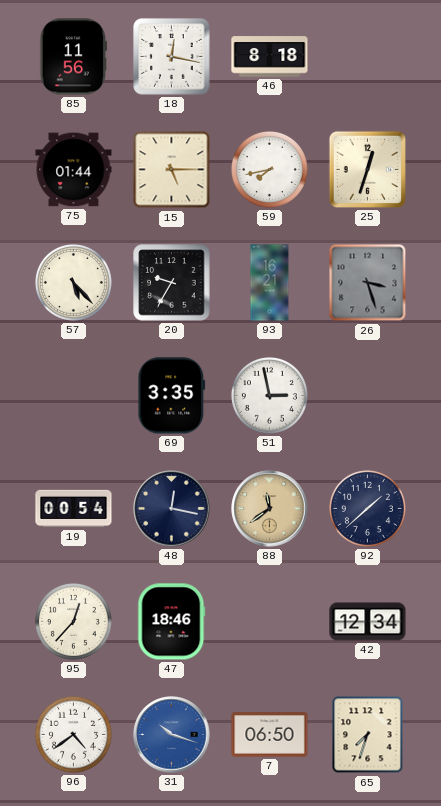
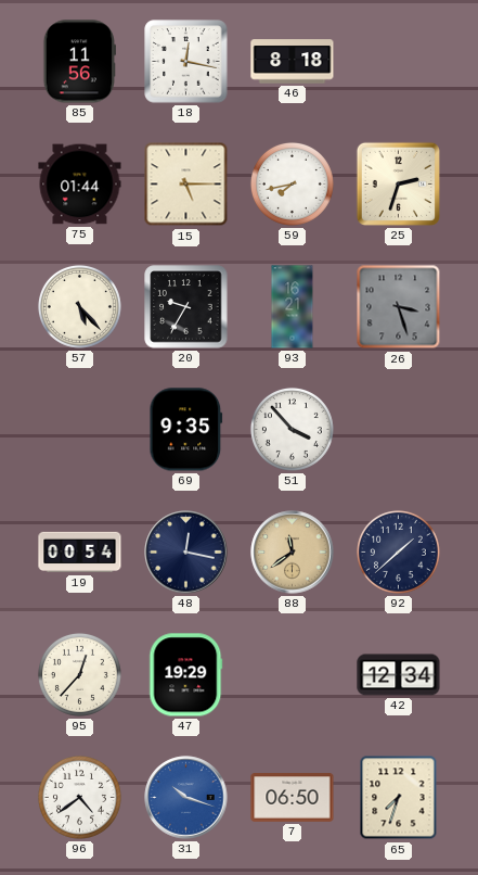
25: 12:33 -> 2:33 (398, 183)
69: 3:35 -> 9:35 (186, 430)
51: 2:58 -> 3:53 (292, 429)
47: 18:46 -> 19:29 (186, 675)
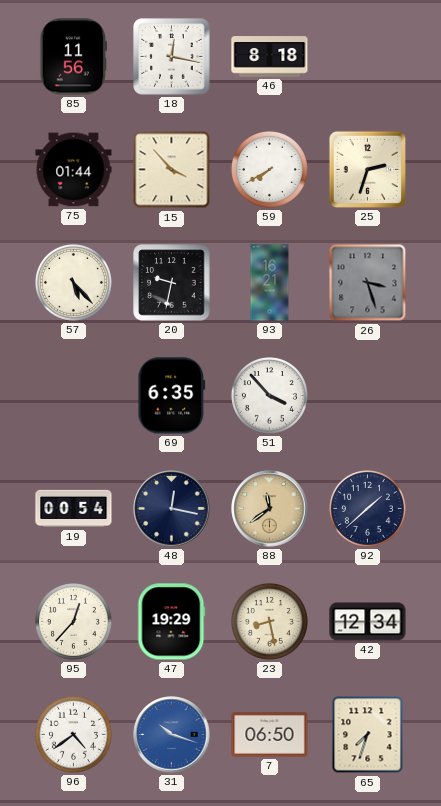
15: 5:15 -> 3:53 (172, 170)
59: 7:43 -> 7:40 (269, 169)
20: 9:35 -> 9:32 (172, 283)
69: 9:35 -> 6:35 (172, 396)
23: none -> 8:28 (269, 621)
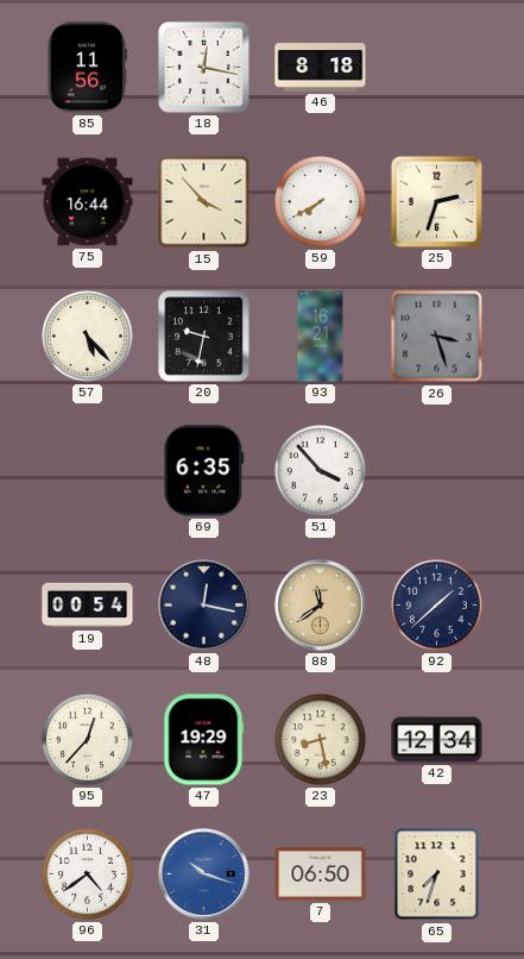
75: 01:44 -> 16:44 (88, 202)
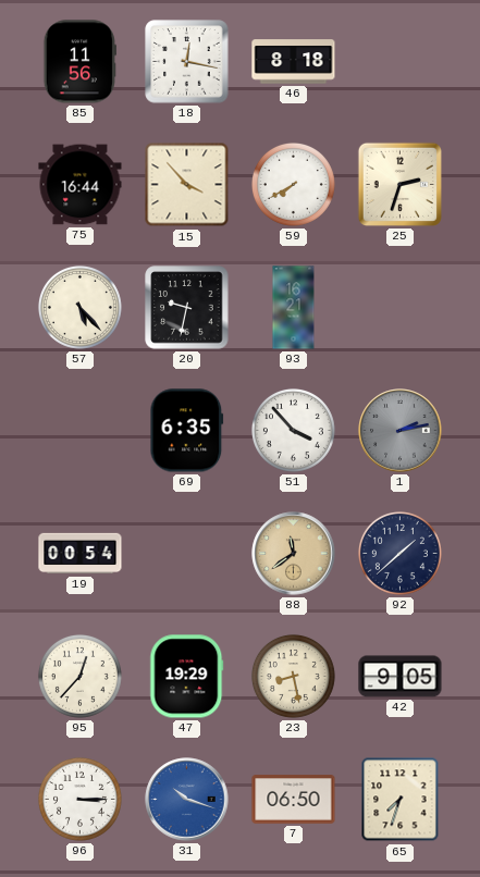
26: 3:27 -> none (437, 337)
1: none -> 2:13 (401, 431)
48: 12:17 -> none (204, 606)
42: 12:34 -> 9:05 (401, 677)
96: 4:39 -> 3:15 (79, 799)
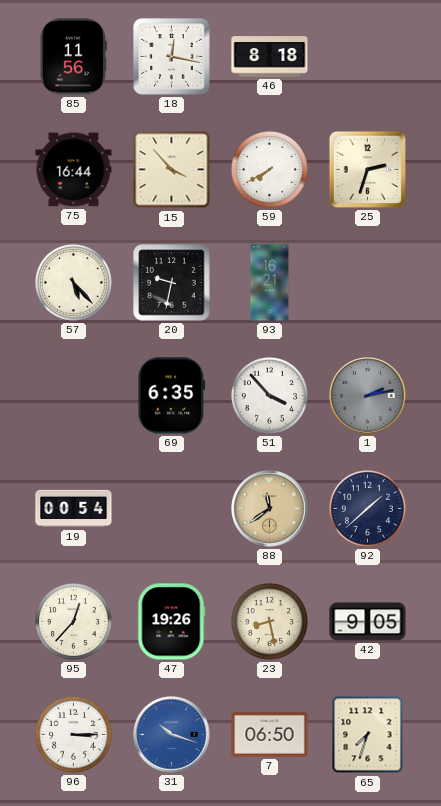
47: 19:29 -> 19:26 (172, 622)
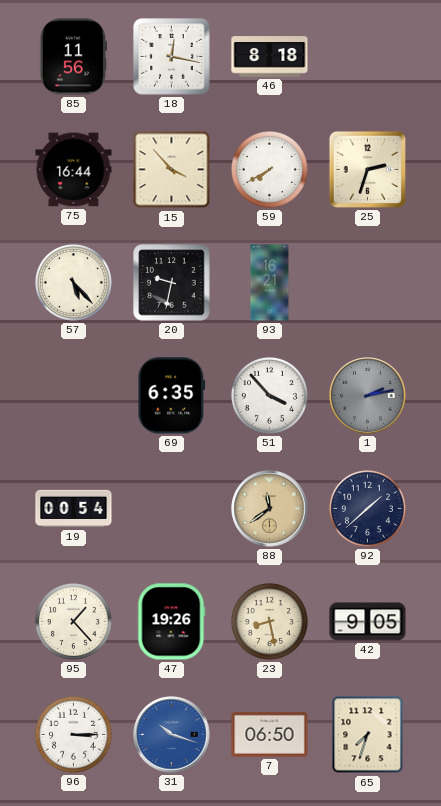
95: 12:37 -> 1:23 (73, 621)
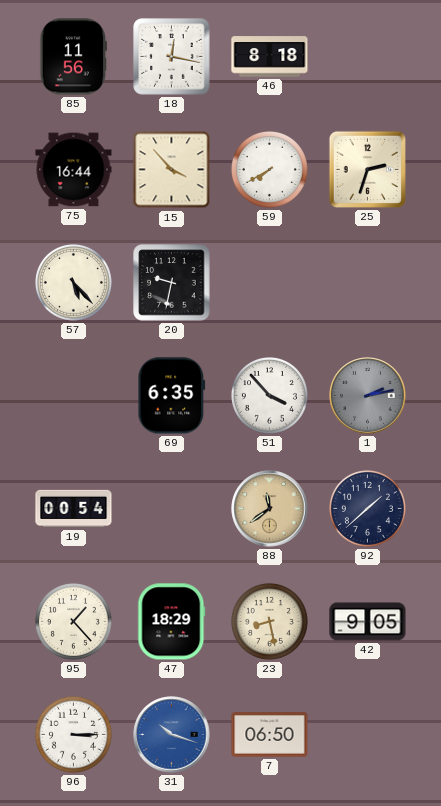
93: 16:21 -> none (270, 283)
47: 19:26 -> 18:29 (172, 622)
65: 7:33 -> none (368, 735)
